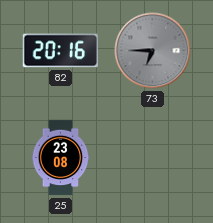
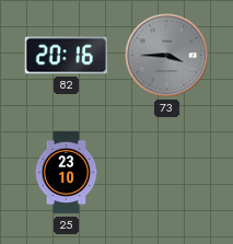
73: 6:45 -> 3:45 (167, 56)
25: 23:08 -> 23:10 (67, 173)
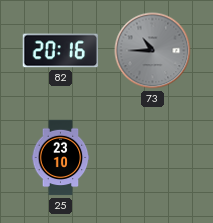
73: 3:45 -> 10:45 (153, 51)
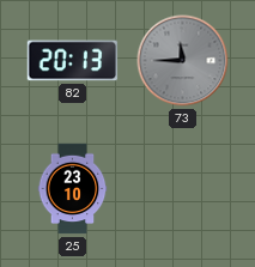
82: 20:16 -> 20:13 (73, 61)
73: 10:45 -> 11:45 (183, 61)
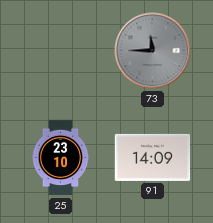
82: 20:13 -> none (73, 61)
91: none -> 14:09 (153, 157)
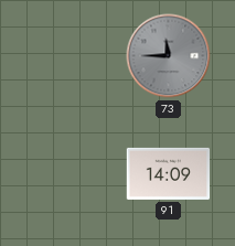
25: 23:10 -> none (61, 158)
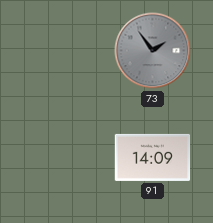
73: 11:45 -> 1:54 (153, 51)
